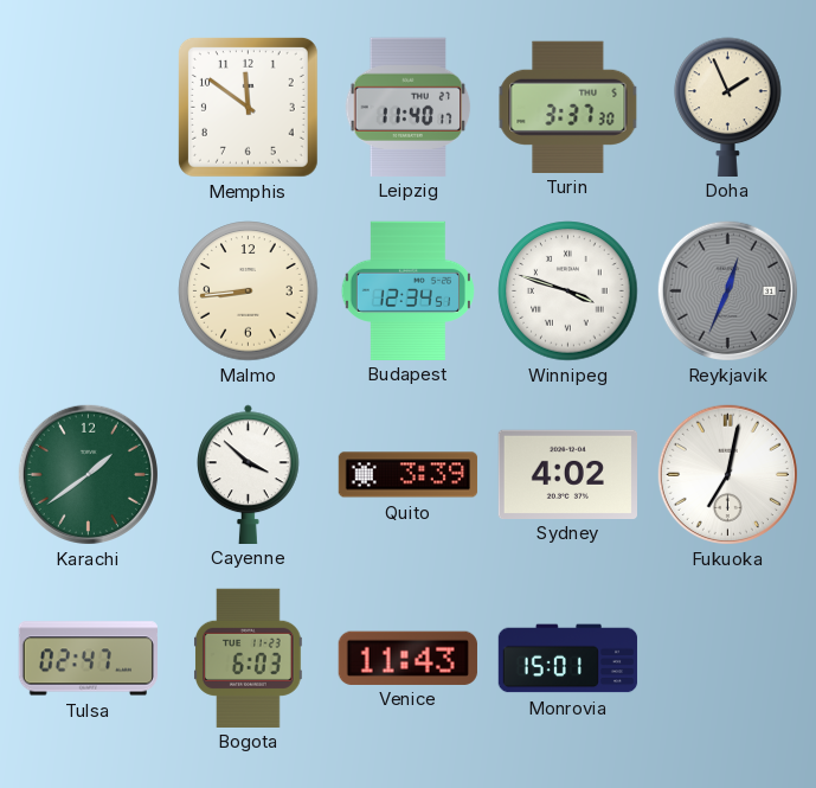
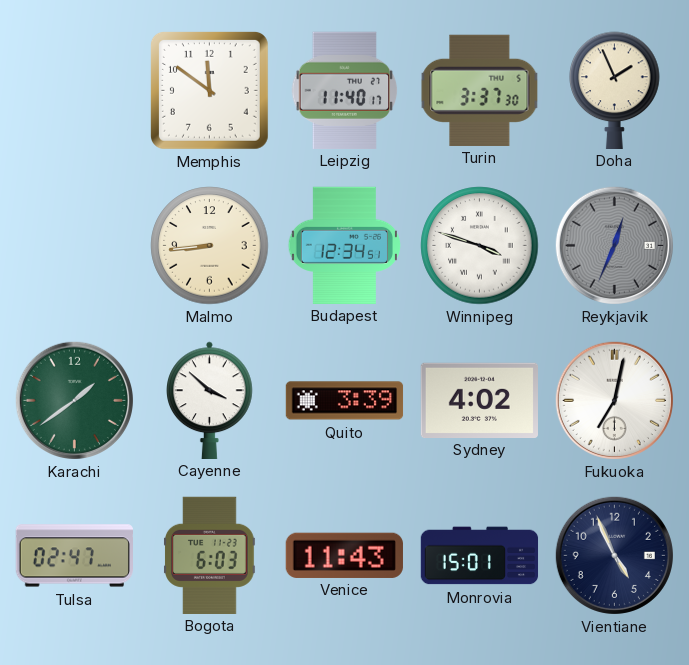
Vientiane: none -> 4:56 (614, 555)
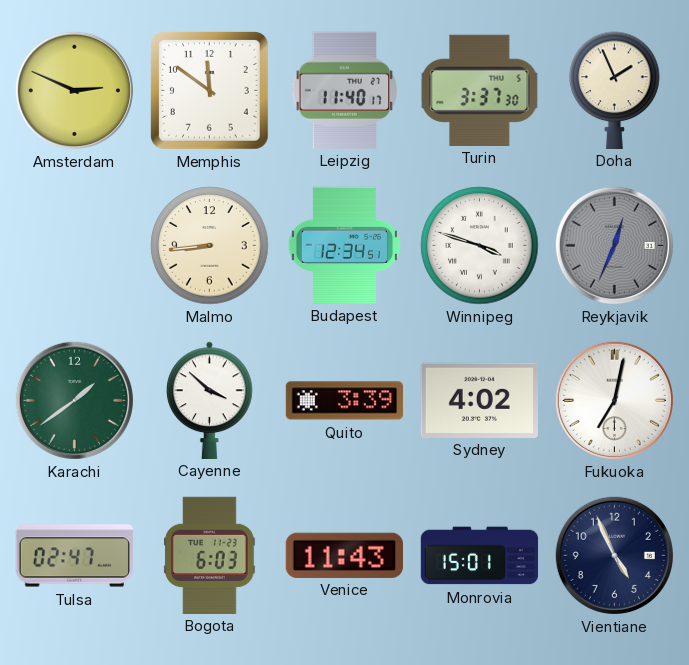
Amsterdam: none -> 2:49 (74, 90)
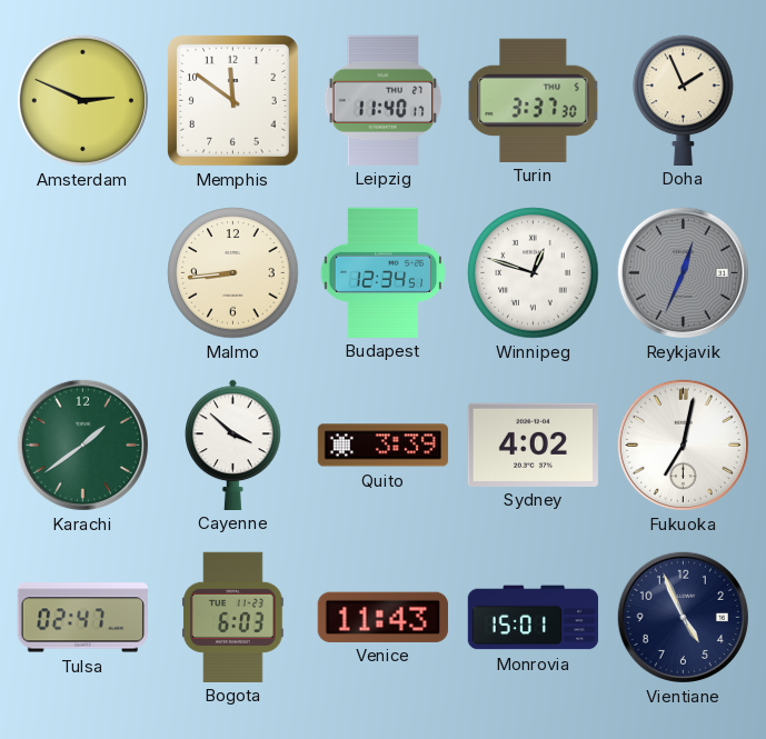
Winnipeg: 3:48 -> 12:48 (534, 273)
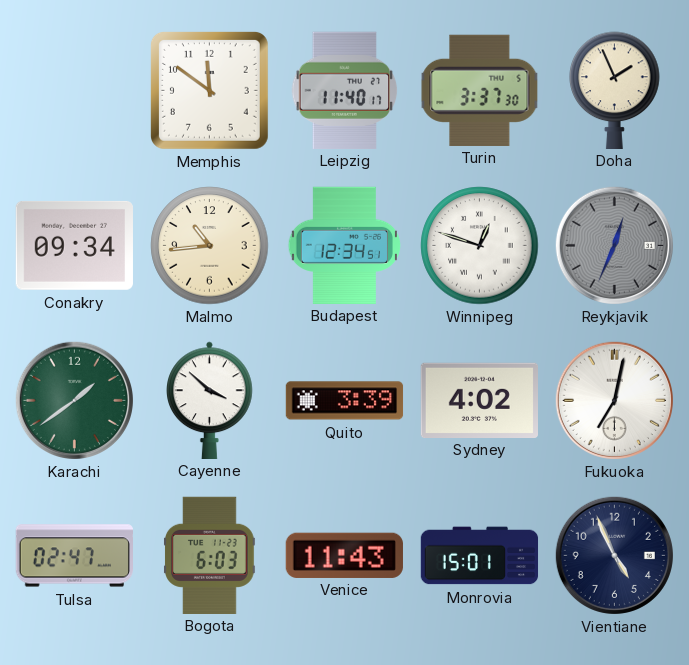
Amsterdam: 2:49 -> none (82, 100)
Conakry: none -> 09:34 (74, 245)
Malmo: 8:44 -> 10:44 (210, 246)
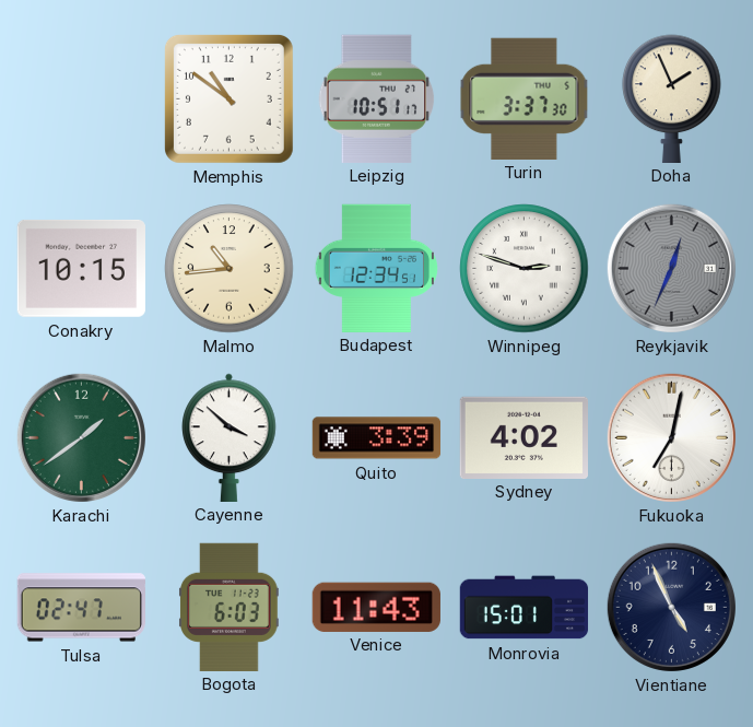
Memphis: 11:51 -> 10:51 (228, 98)
Leipzig: 11:40 -> 10:51 (377, 98)
Conakry: 09:34 -> 10:15 (81, 268)
Winnipeg: 12:48 -> 2:48 (525, 269)
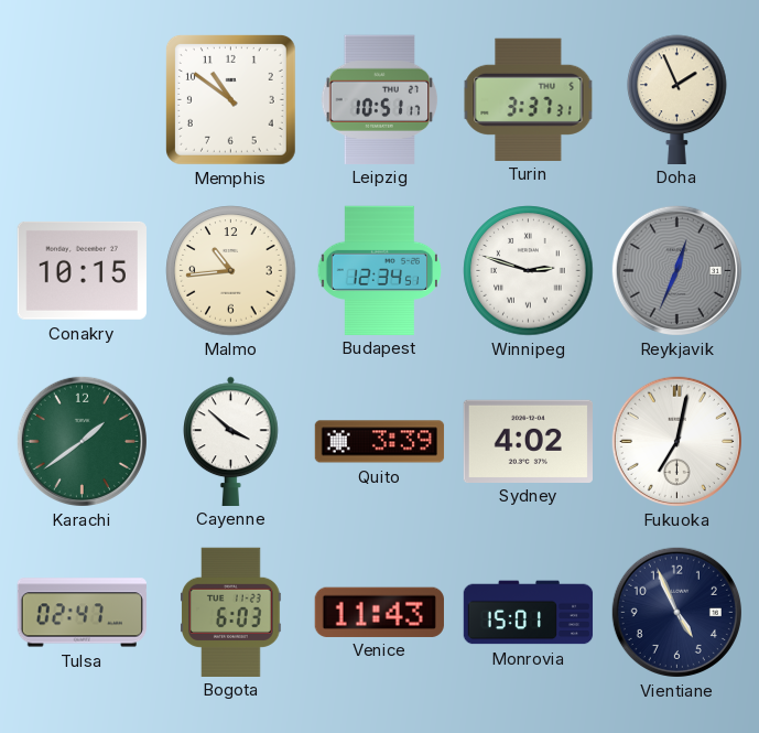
Turin: 3:37:30 -> 3:37:31 (529, 99)
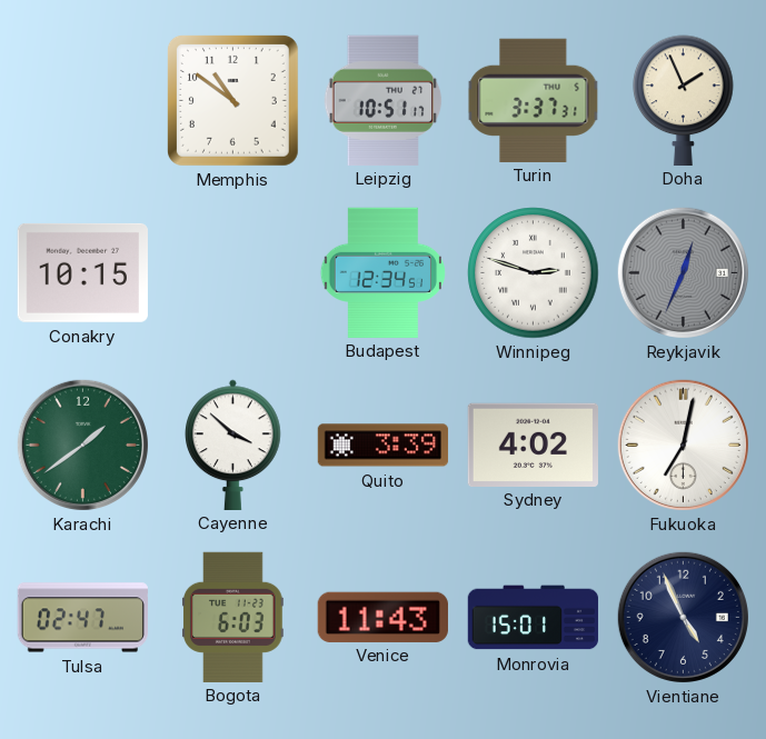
Malmo: 10:44 -> none (231, 271)
